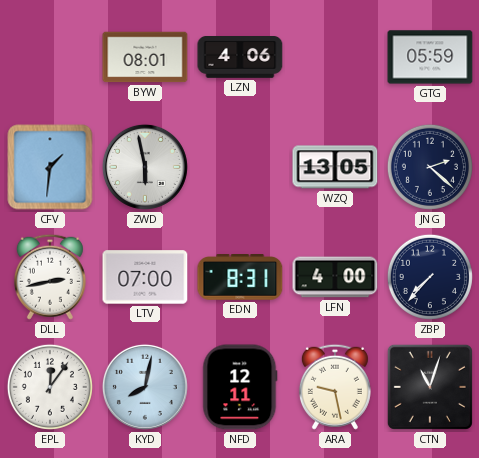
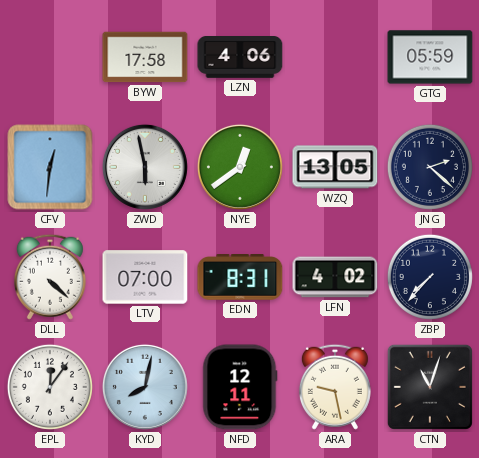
BYW: 08:01 -> 17:58 (145, 57)
CFV: 1:31 -> 12:31 (50, 167)
NYE: none -> 12:39 (240, 167)
DLL: 2:43 -> 4:22 (50, 277)
LFN: 4:00 -> 4:02 (335, 277)
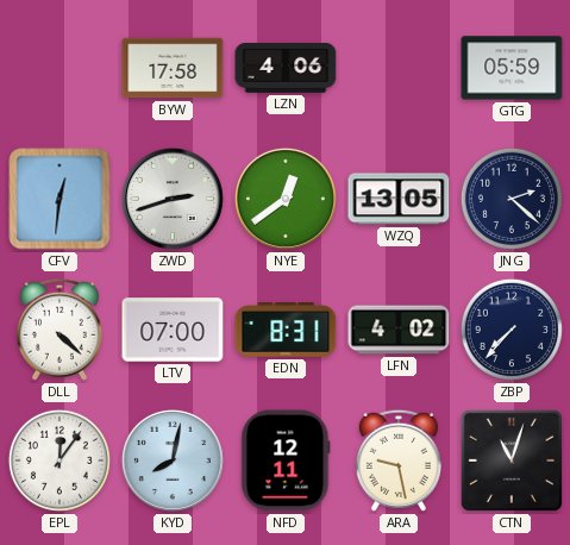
ZWD: 5:58 -> 2:42 (173, 199)
